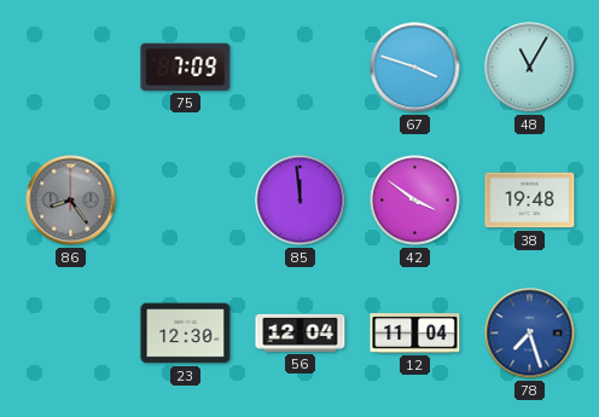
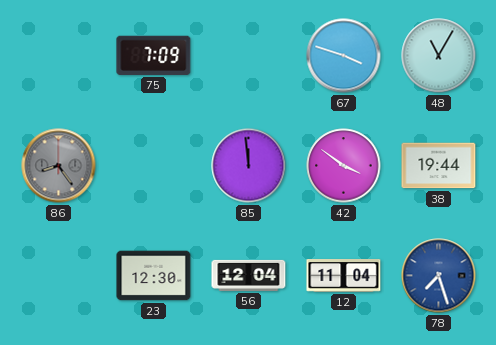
38: 19:48 -> 19:44 (439, 166)
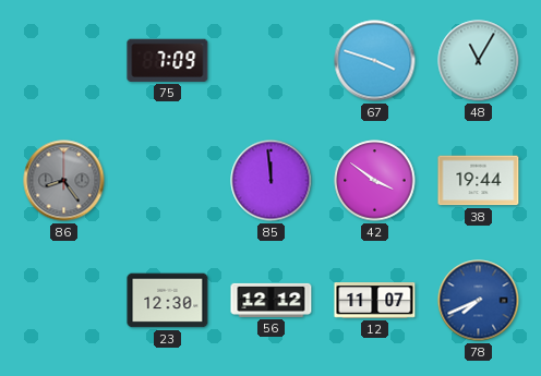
56: 12:04 -> 12:12 (272, 300)
12: 11:04 -> 11:07 (375, 301)
78: 7:27 -> 7:41 (479, 301)
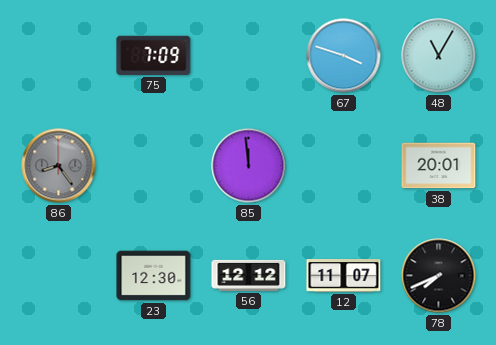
42: 3:51 -> none (375, 181)
38: 19:44 -> 20:01 (439, 166)
78 dial: blue -> black (439, 276)
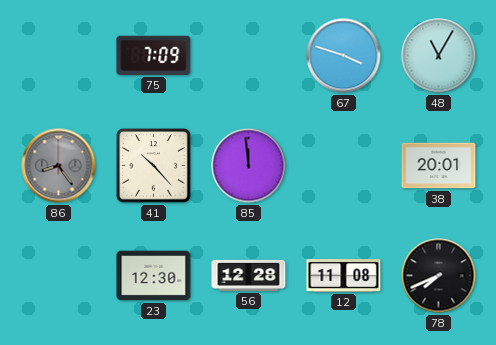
41: none -> 10:23 (154, 166)
56: 12:12 -> 12:28 (249, 275)
12: 11:07 -> 11:08 (344, 276)
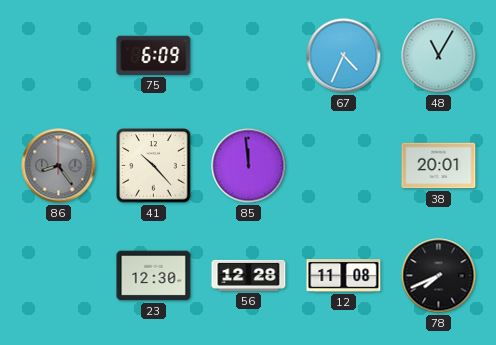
75: 7:09 -> 6:09 (154, 55)
67: 3:48 -> 4:34 (344, 56)
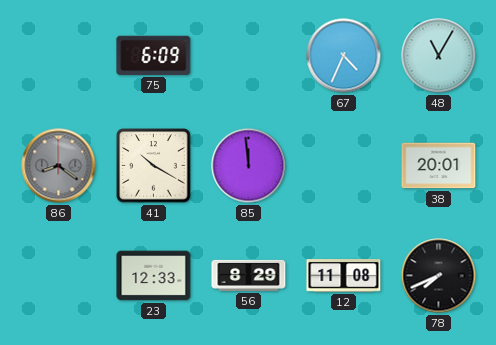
86: 8:24 -> 8:21 (59, 166)
41: 10:23 -> 10:20 (154, 166)
23: 12:30 -> 12:33 (154, 276)
56: 12:28 -> 8:29 (249, 275)
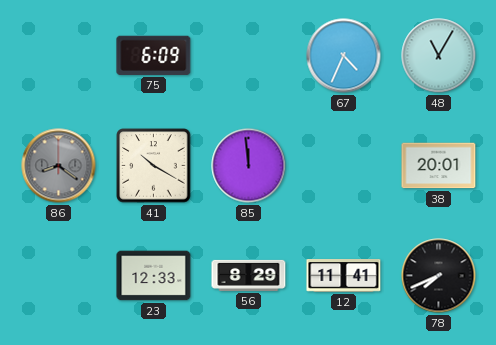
12: 11:08 -> 11:41 (344, 276)
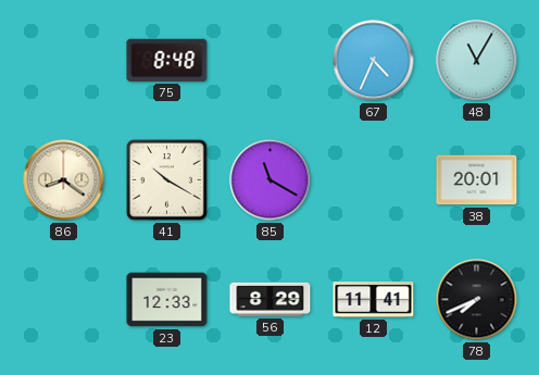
75: 6:09 -> 8:48 (167, 60)
86 dial: grey -> cream (64, 180)
85: 11:59 -> 11:20 (271, 180)
